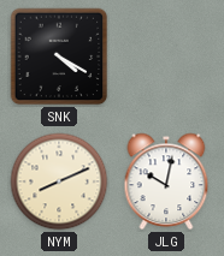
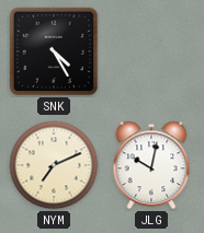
SNK: 4:20 -> 4:25 (54, 51)
NYM: 8:11 -> 7:11 (54, 165)
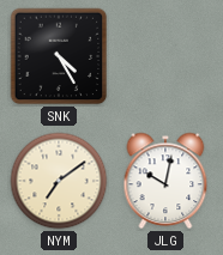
NYM: 7:11 -> 7:09 (59, 181)
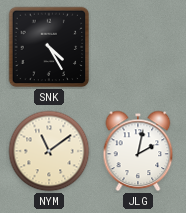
NYM: 7:09 -> 11:09 (49, 151)
JLG: 10:02 -> 2:02 (138, 151)
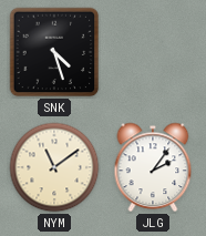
SNK: 4:25 -> 4:27 (54, 52)
JLG: 2:02 -> 2:06 (153, 167)
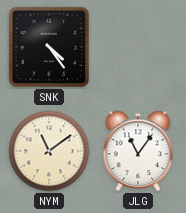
SNK: 4:27 -> 4:24 (49, 47)
JLG: 2:06 -> 11:06 (138, 151)
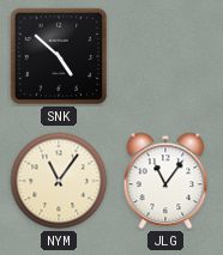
SNK: 4:24 -> 4:52 (59, 56)
NYM: 11:09 -> 11:06 (59, 181)
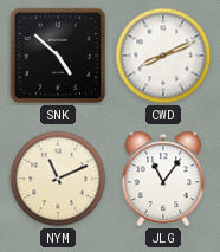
CWD: none -> 8:11 (163, 56)
NYM: 11:06 -> 11:11 (58, 179)
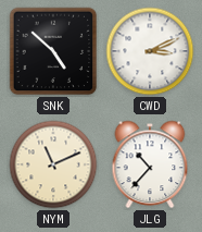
CWD: 8:11 -> 3:11 (150, 51)
JLG: 11:06 -> 10:37 (150, 164)
